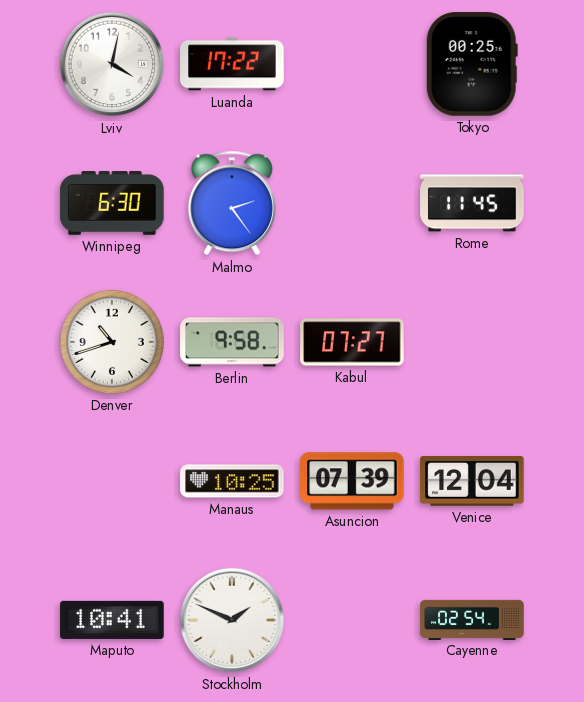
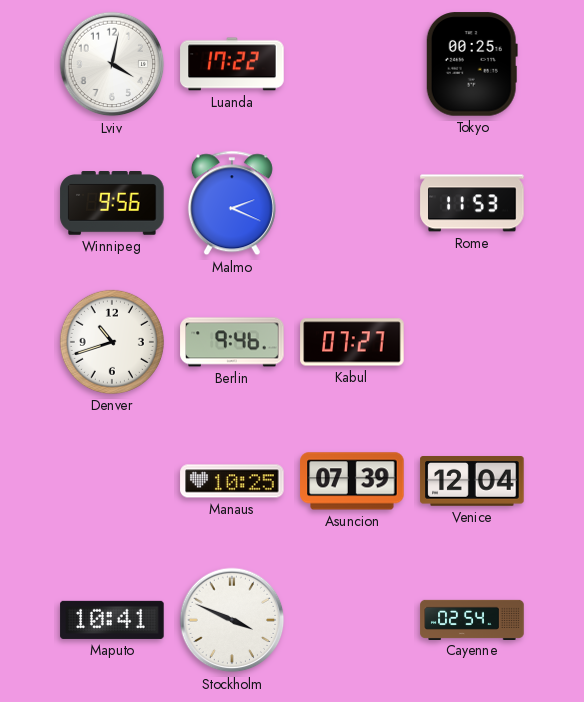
Winnipeg: 6:30 -> 9:56 (112, 203)
Malmo: 2:24 -> 2:19 (232, 203)
Rome: 11:45 -> 11:53 (472, 203)
Berlin: 9:58 -> 9:46 (232, 342)
Stockholm: 1:49 -> 3:49 (232, 620)
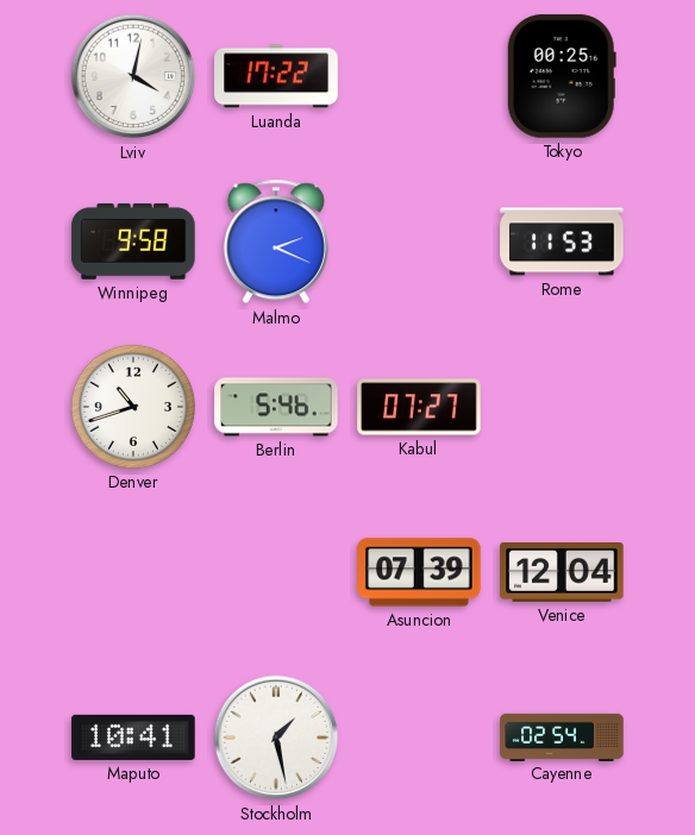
Winnipeg: 9:56 -> 9:58 (133, 241)
Berlin: 9:46 -> 5:46 (276, 407)
Manaus: 10:25 -> none (232, 481)
Stockholm: 3:49 -> 1:28 (276, 737)
